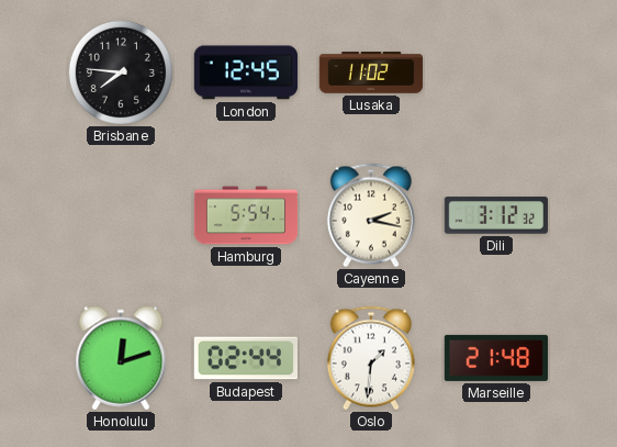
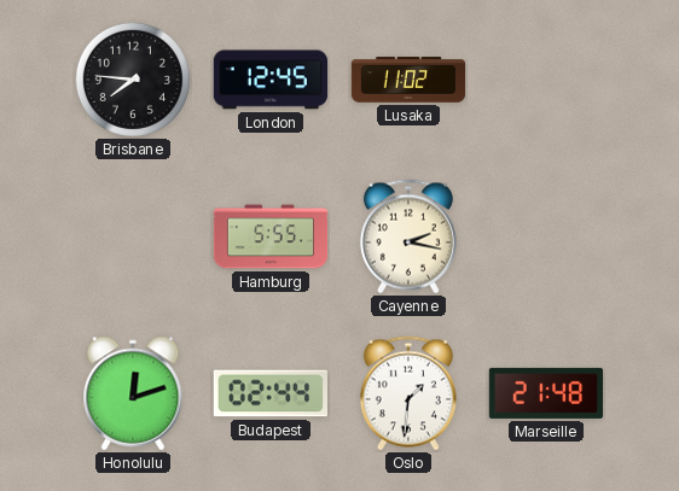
Hamburg: 5:54 -> 5:55 (271, 236)
Dili: 3:12 -> none (495, 215)
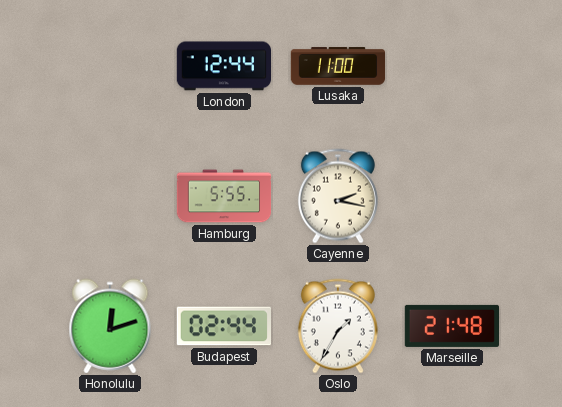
Brisbane: 7:46 -> none (133, 80)
London: 12:45 -> 12:44 (223, 66)
Lusaka: 11:02 -> 11:00 (338, 66)
Oslo: 1:31 -> 1:35 (338, 326)
